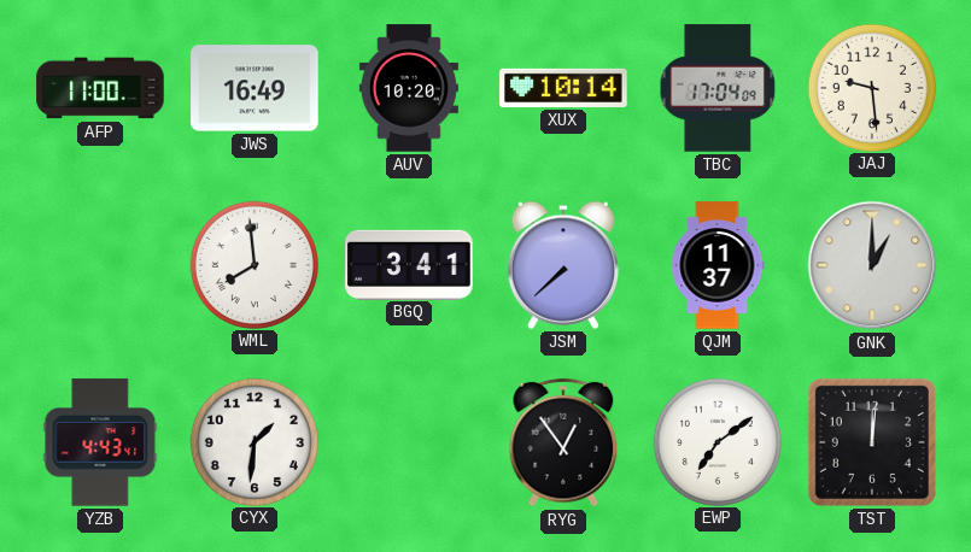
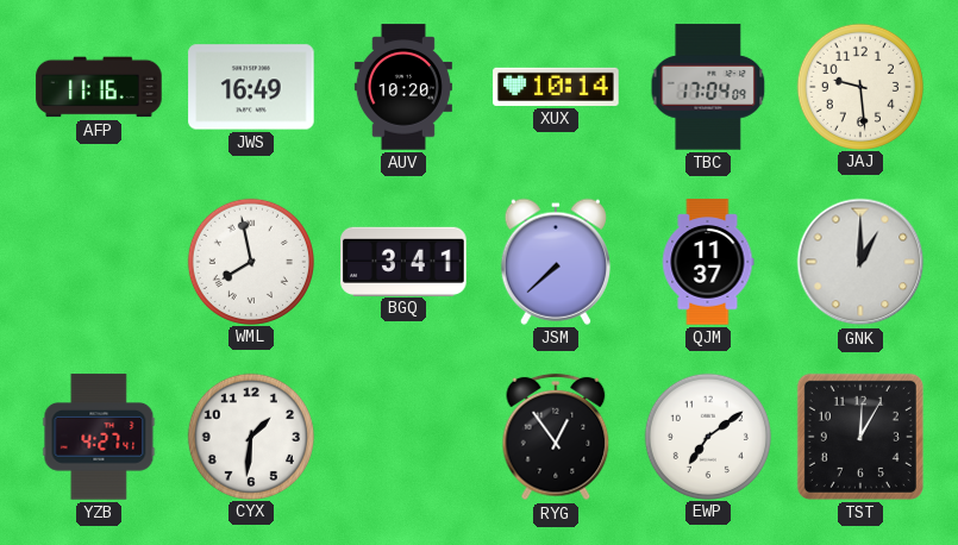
AFP: 11:00 -> 11:16 (99, 87)
WML: 7:59 -> 7:58 (250, 261)
YZB: 4:43 -> 4:27 (99, 437)
TST: 12:01 -> 12:05 (860, 437)
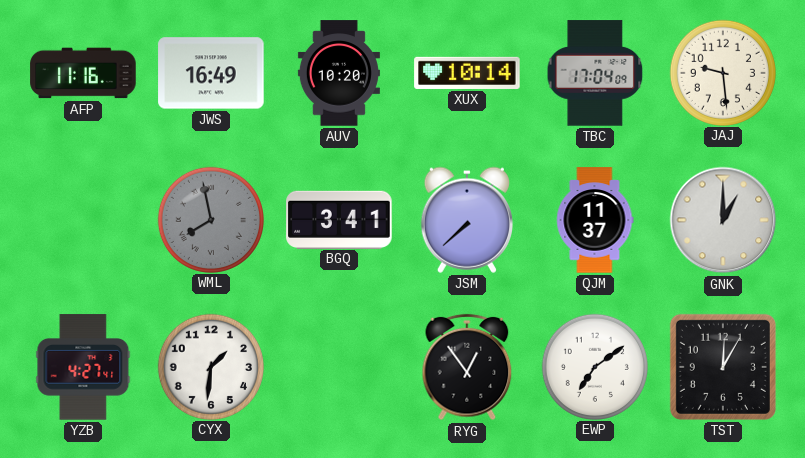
WML dial: white -> grey (210, 219)
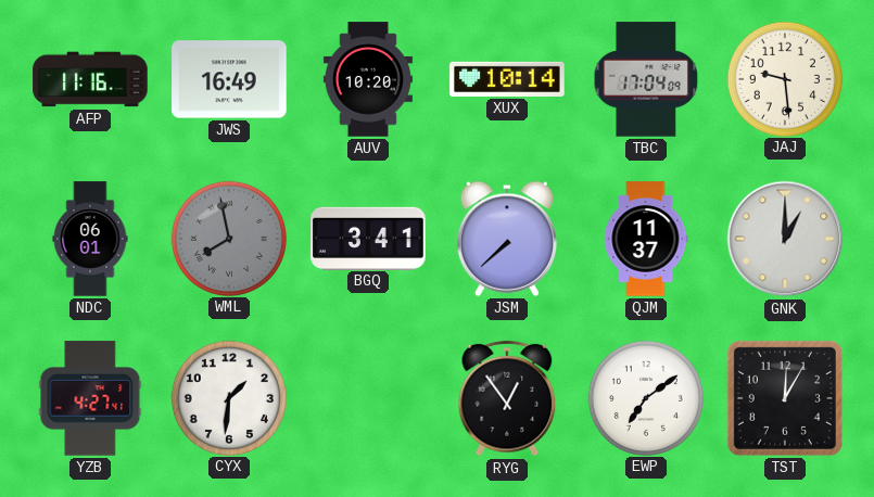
NDC: none -> 06:01 (90, 239)
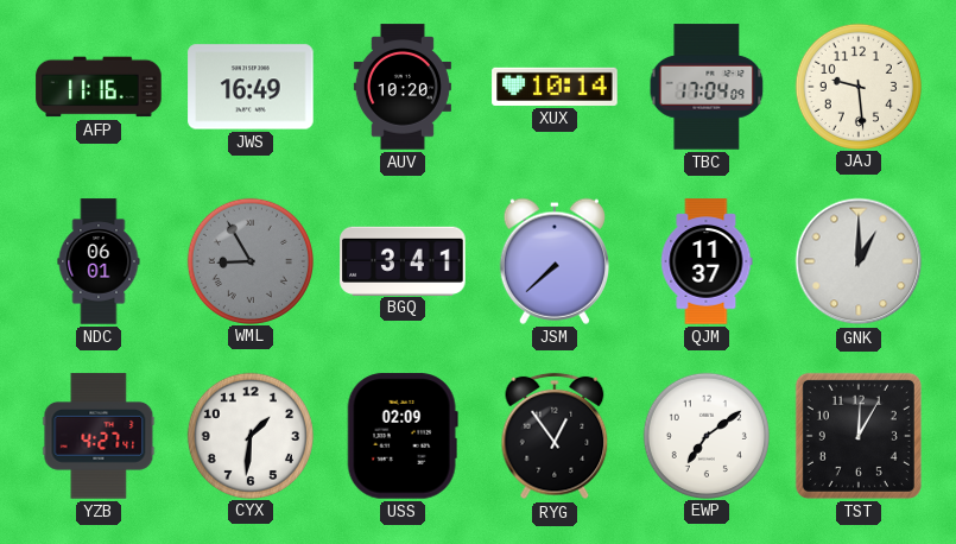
WML: 7:58 -> 8:55 (249, 260)
USS: none -> 02:09 (403, 436)
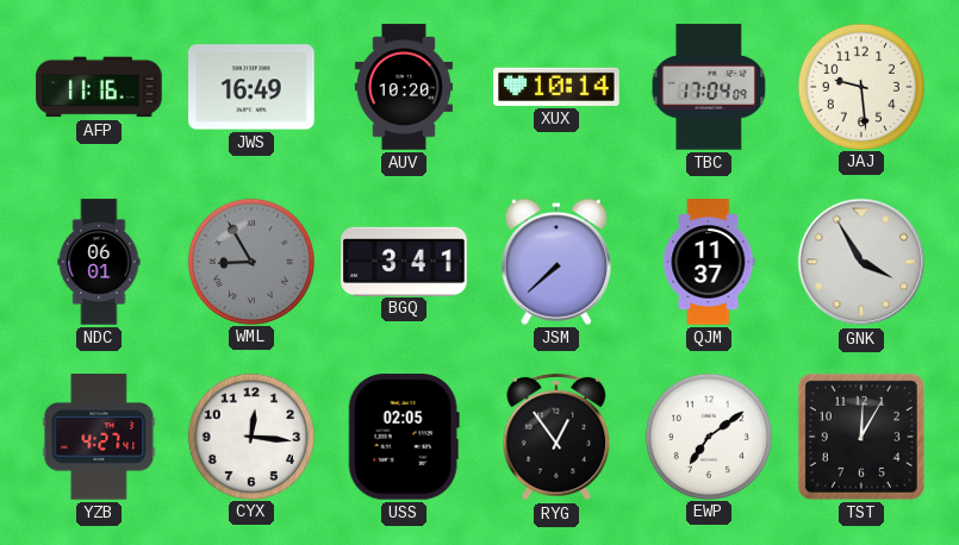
GNK: 1:00 -> 3:55 (861, 262)
CYX: 1:31 -> 12:16 (250, 436)
USS: 02:09 -> 02:05 (404, 437)
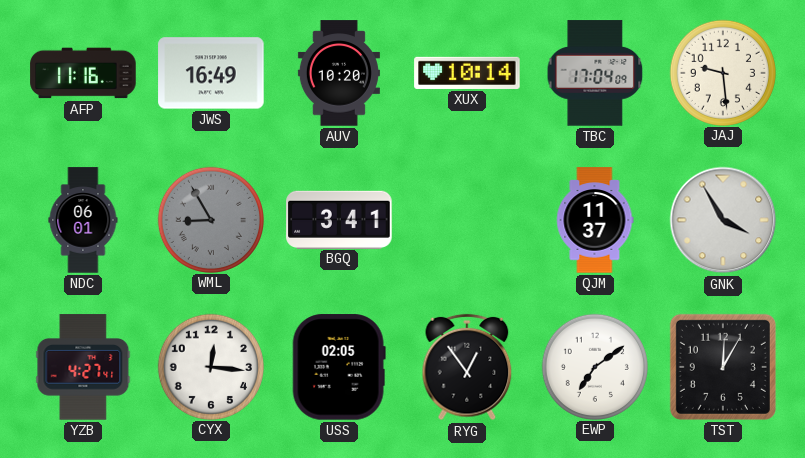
JSM: 7:38 -> none (556, 262)
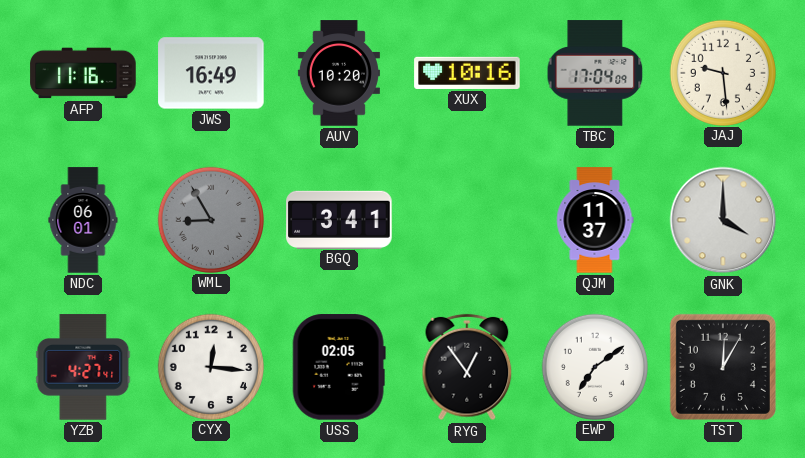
XUX: 10:14 -> 10:16 (467, 73)
GNK: 3:55 -> 4:00 (723, 220)
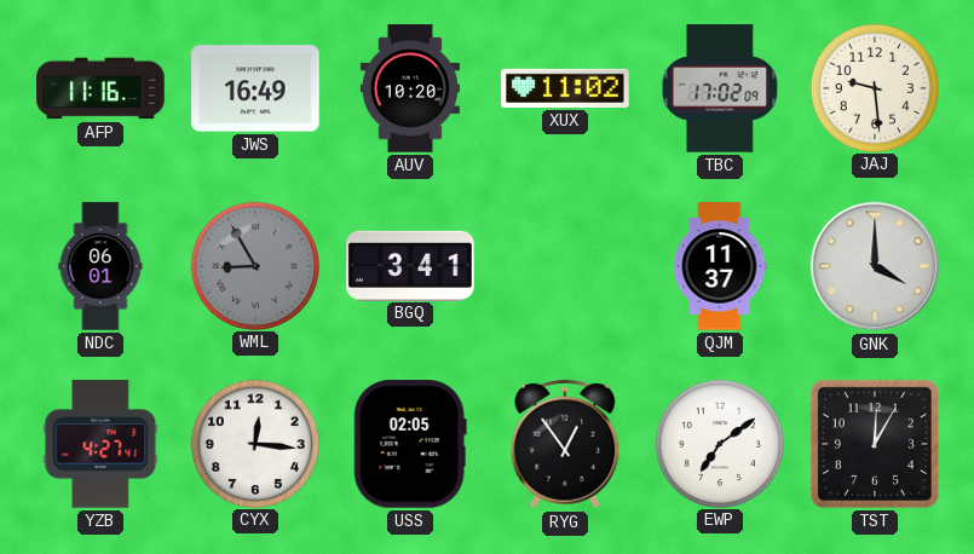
XUX: 10:16 -> 11:02 (565, 88)
TBC: 17:04 -> 17:02 (720, 88)
